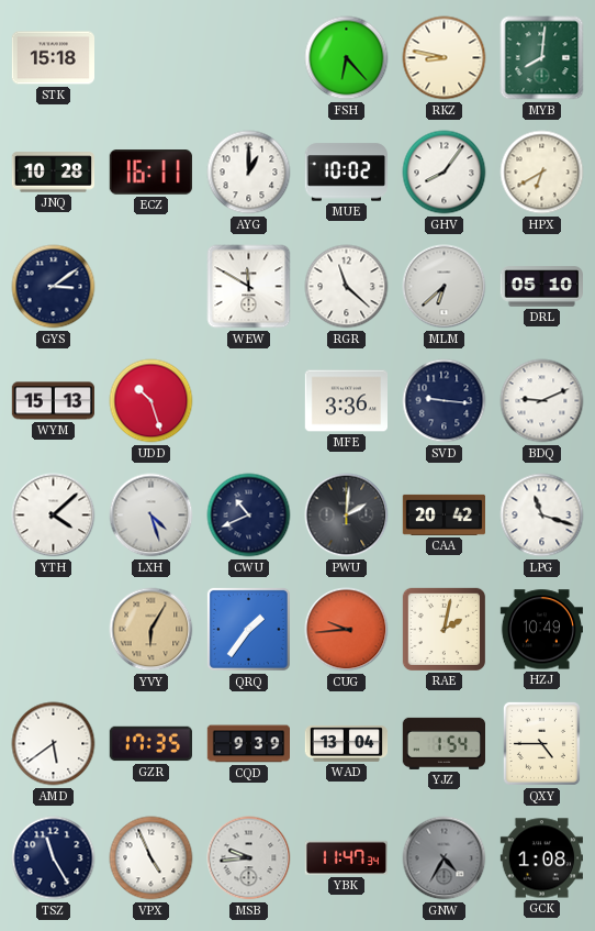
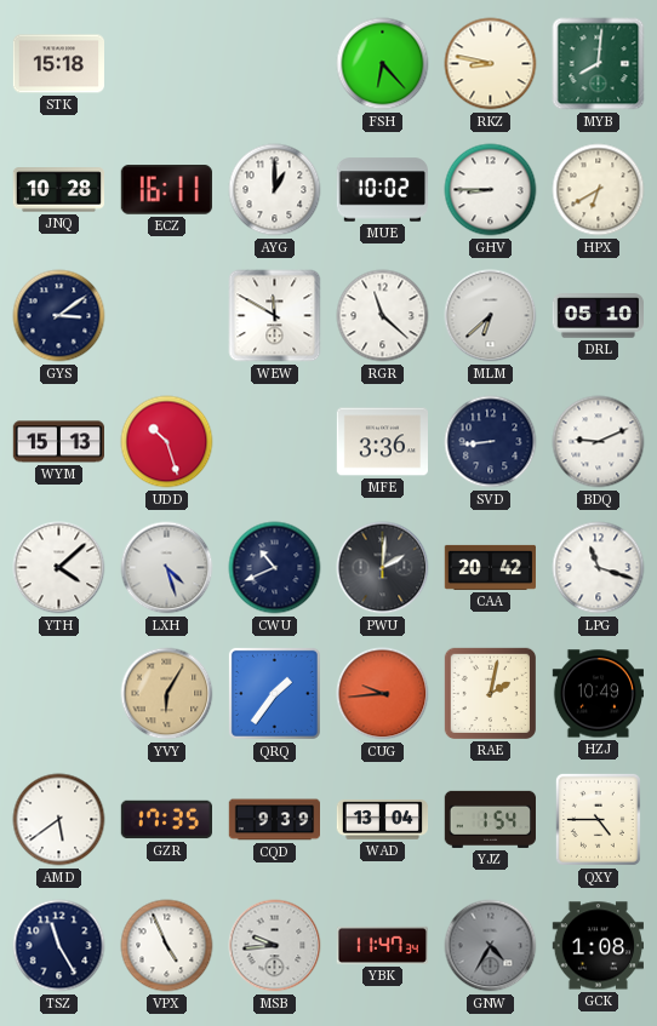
GHV: 8:06 -> 8:45 (491, 190)
SVD: 9:16 -> 8:44 (491, 442)
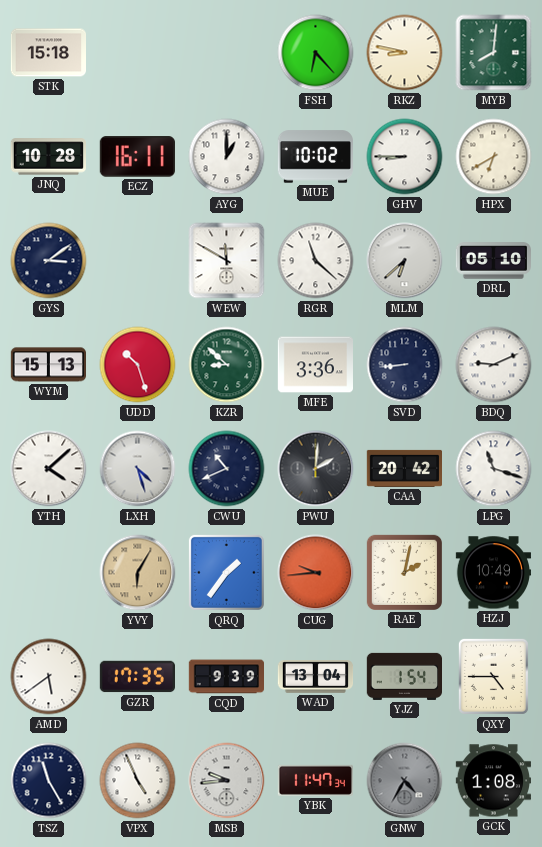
KZR: none -> 8:52 (227, 365)
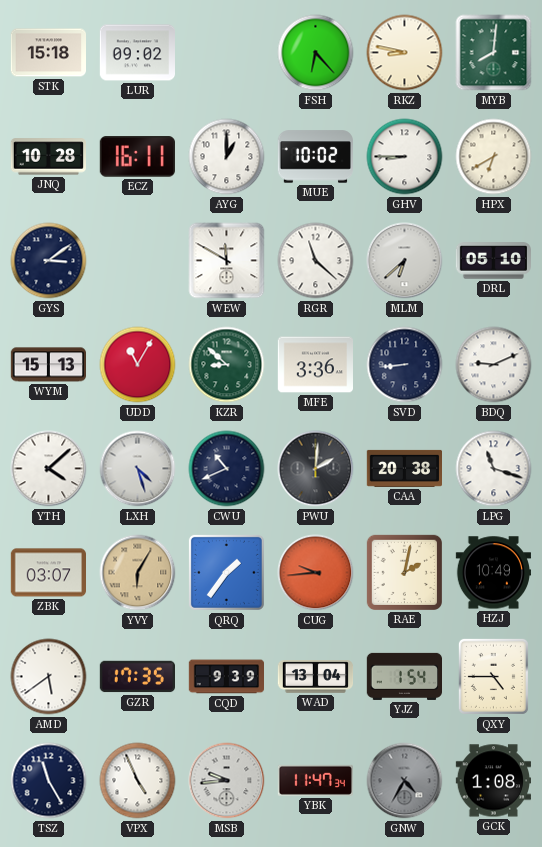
LUR: none -> 09:02 (137, 53)
UDD: 10:27 -> 11:05 (138, 365)
CAA: 20:42 -> 20:38 (405, 468)
ZBK: none -> 03:07 (48, 573)
